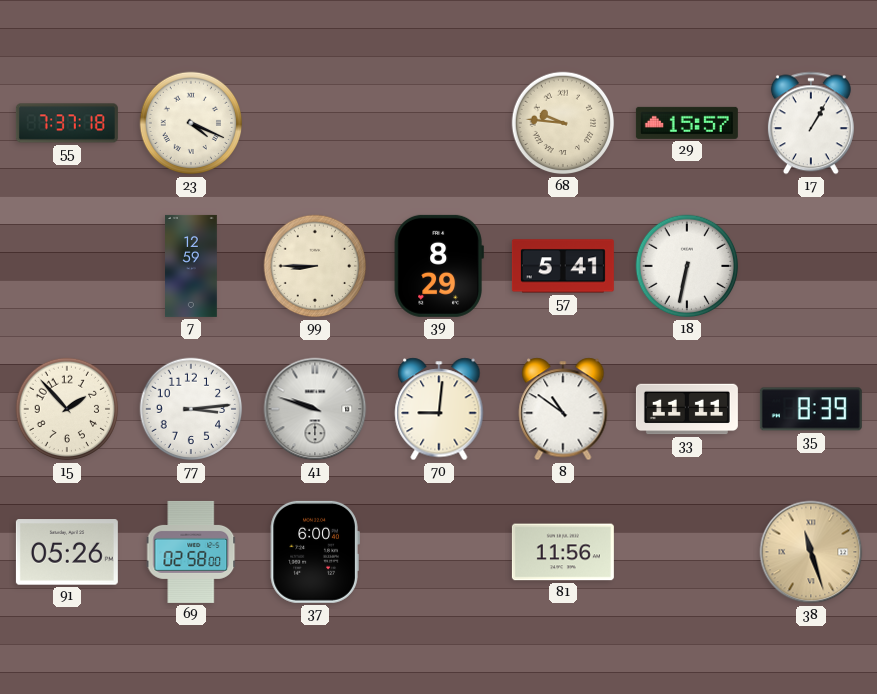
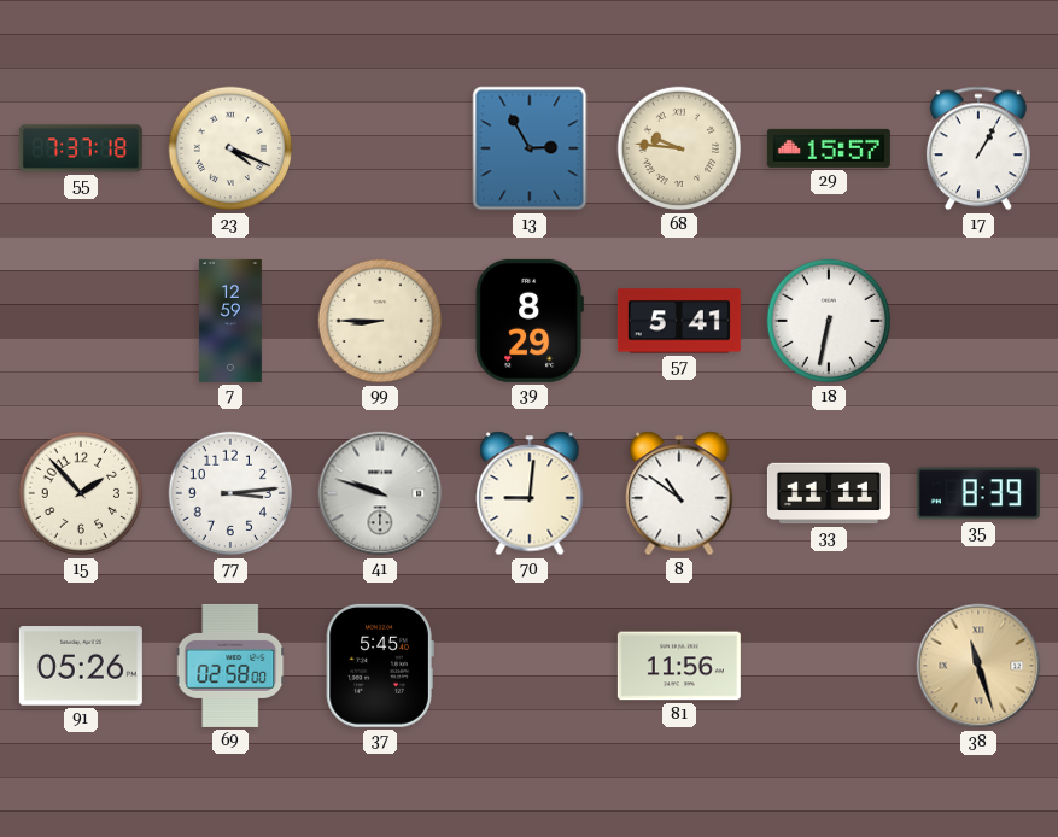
13: none -> 2:55 (530, 148)
37: 6:00 -> 5:45 (380, 666)
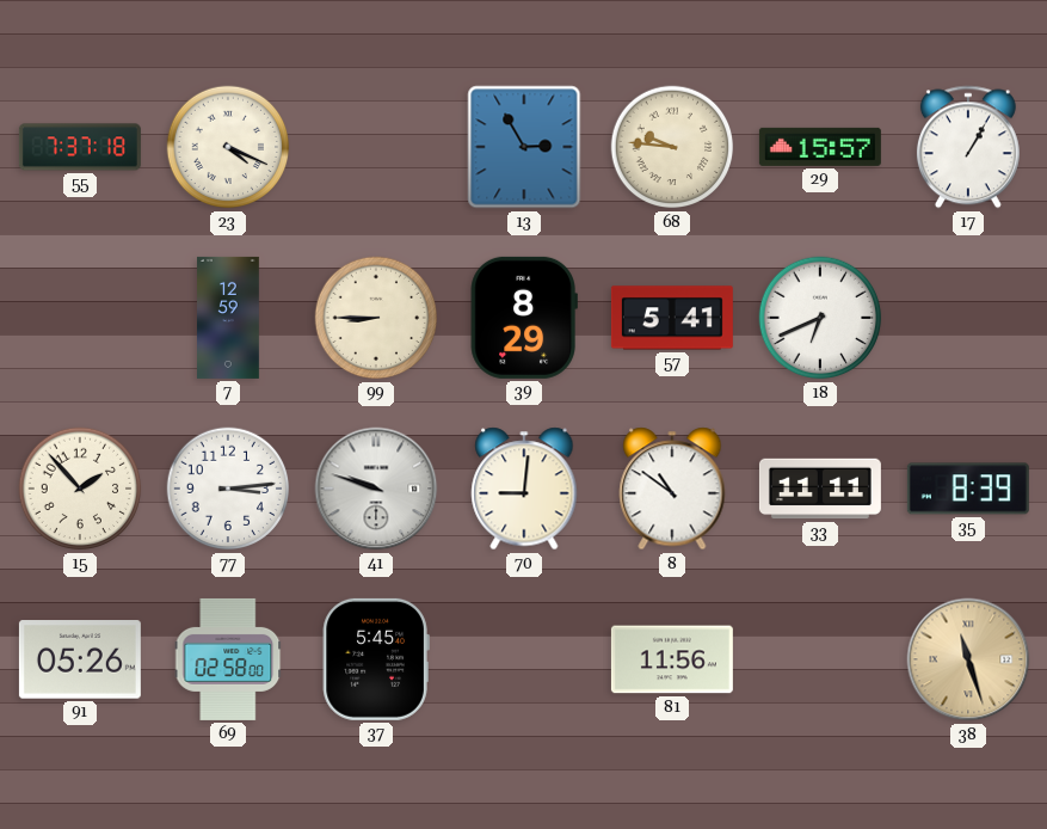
18: 6:32 -> 6:41 (820, 318)
